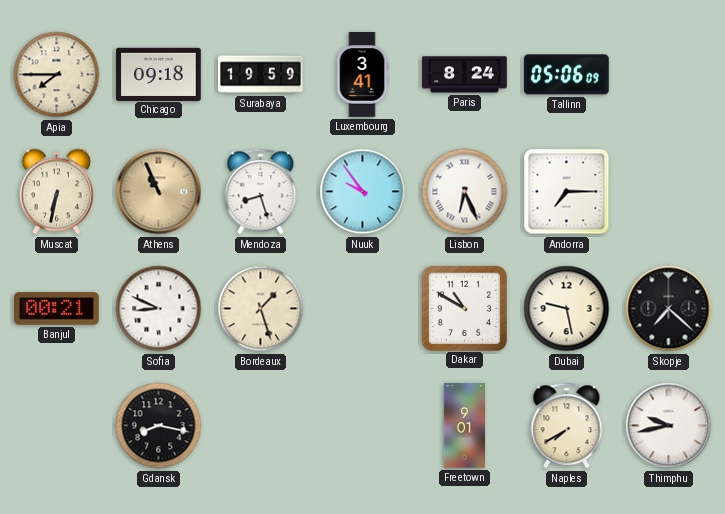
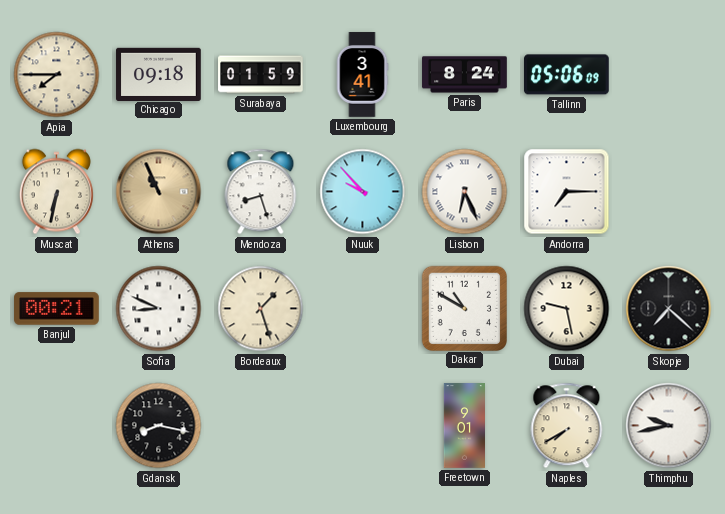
Surabaya: 19:59 -> 01:59 (261, 75)
Nuuk: 9:54 -> 9:53 (363, 192)
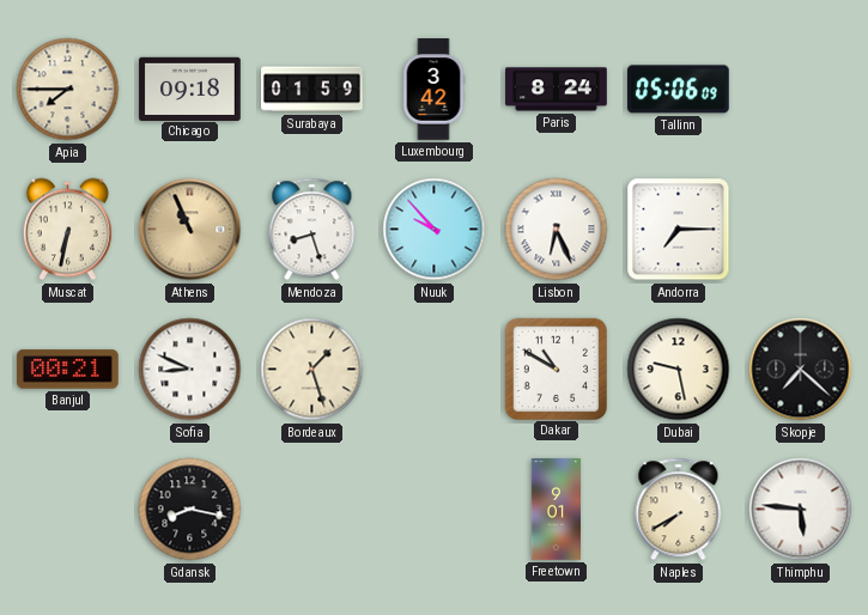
Luxembourg: 3:41 -> 3:42 (433, 90)
Thimphu: 9:43 -> 5:46 (801, 510)
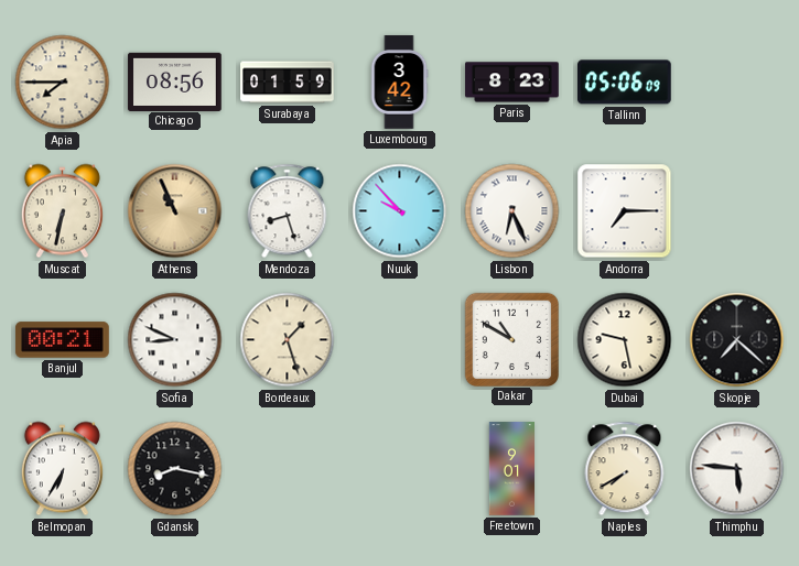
Chicago: 09:18 -> 08:56 (175, 81)
Paris: 8:24 -> 8:23 (512, 83)
Belmopan: none -> 6:35 (62, 469)
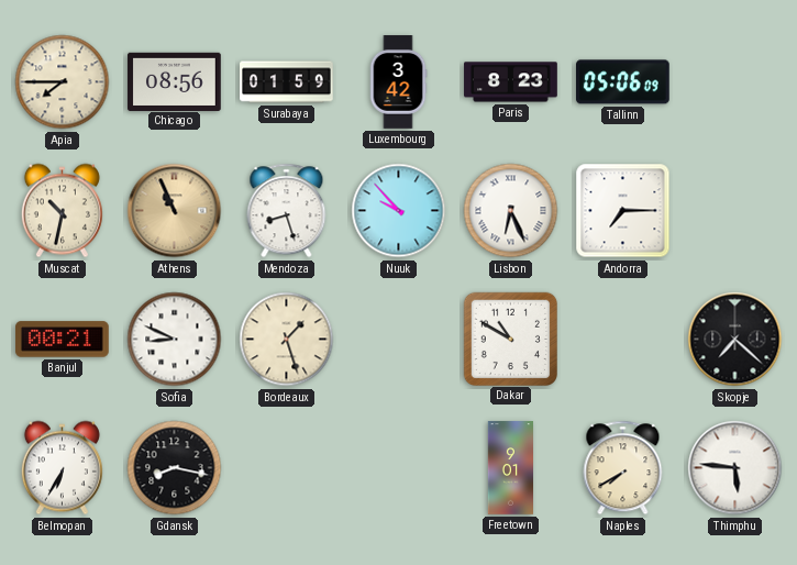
Muscat: 6:32 -> 10:32 (62, 211)
Dubai: 9:28 -> none (625, 340)
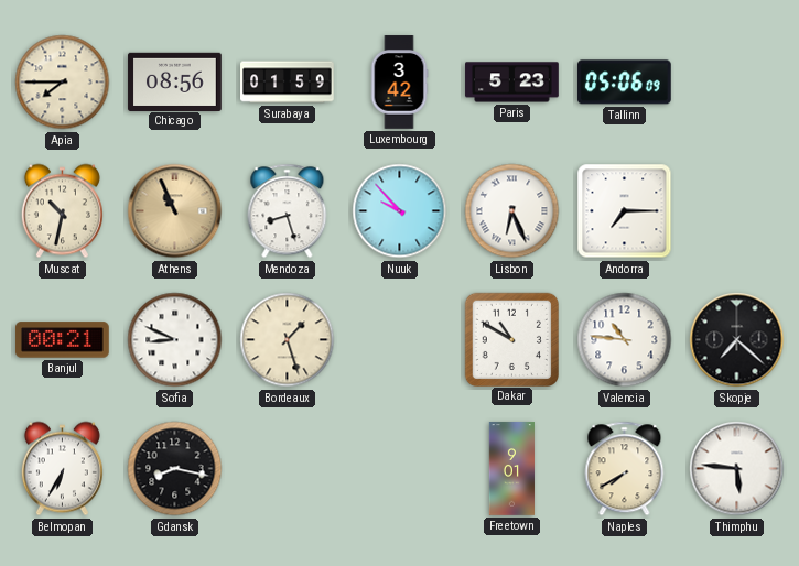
Paris: 8:23 -> 5:23 (512, 83)
Valencia: none -> 10:46 (625, 340)
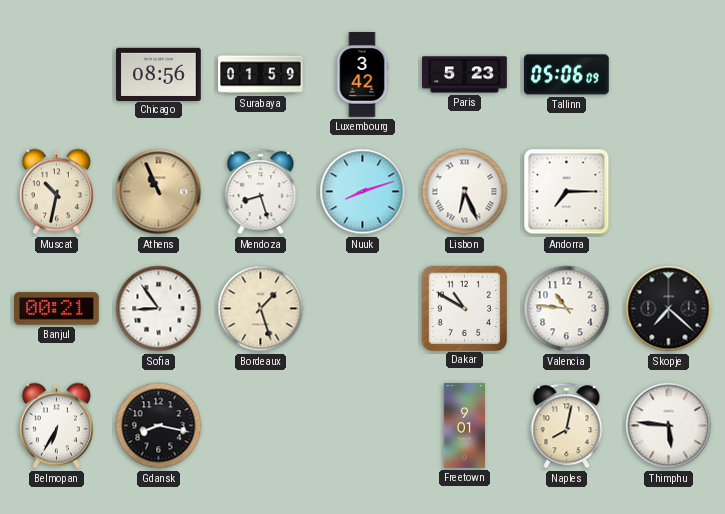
Apia: 7:45 -> none (63, 83)
Nuuk: 9:53 -> 8:12 (363, 192)
Sofia: 8:49 -> 8:54 (159, 309)
Naples: 7:40 -> 8:02 (567, 426)
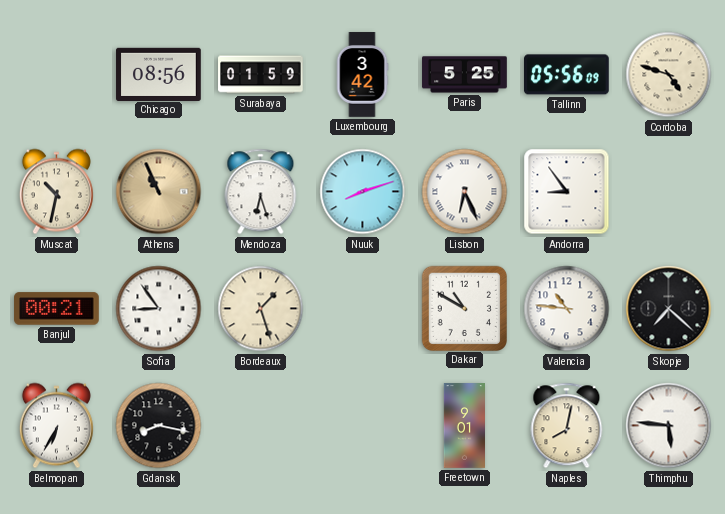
Paris: 5:23 -> 5:25 (465, 75)
Tallinn: 05:06 -> 05:56 (567, 75)
Cordoba: none -> 4:48 (669, 75)
Mendoza: 8:27 -> 6:27 (261, 192)
Andorra: 7:15 -> 8:54 (567, 192)
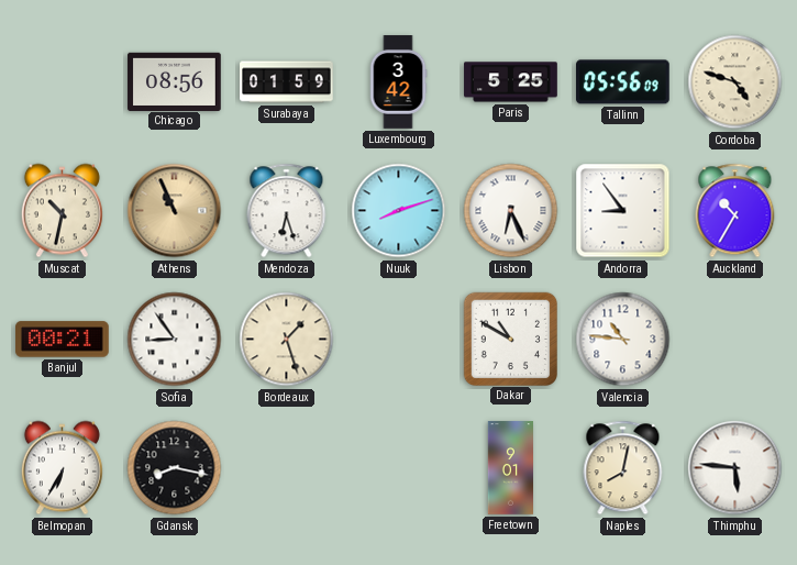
Auckland: none -> 10:35 (735, 211)
Skopje: 7:22 -> none (669, 309)
